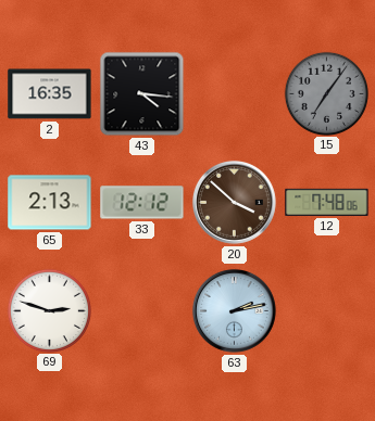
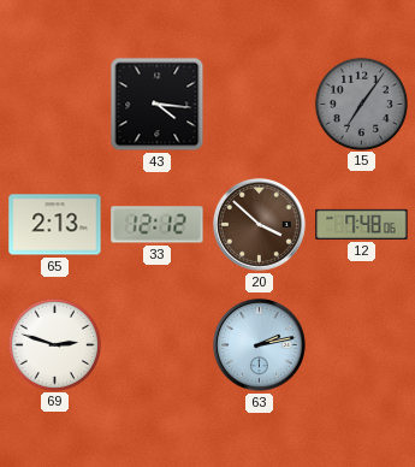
2: 16:35 -> none (50, 94)
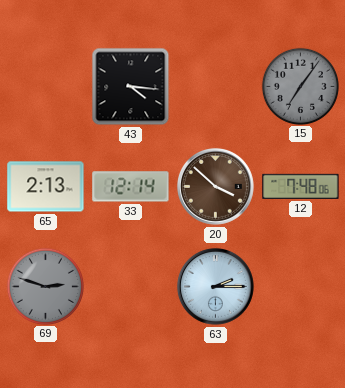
33: 12:12 -> 12:14 (131, 187)
69 dial: white -> grey (45, 286)
63: 2:13 -> 2:15 (215, 286)
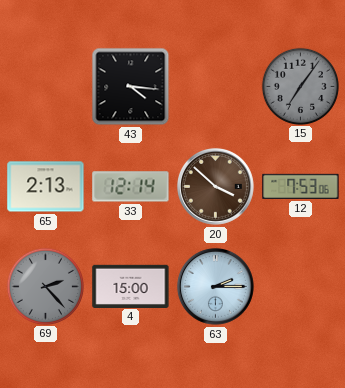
12: 7:48 -> 7:53 (301, 186)
69: 2:48 -> 2:23 (45, 286)
4: none -> 15:00 (131, 286)
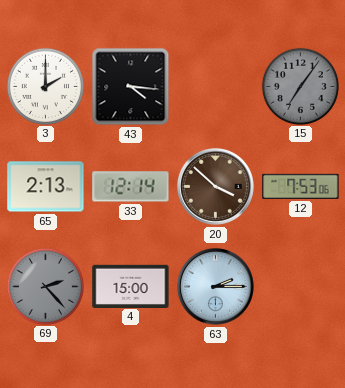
3: none -> 2:00 (45, 86)
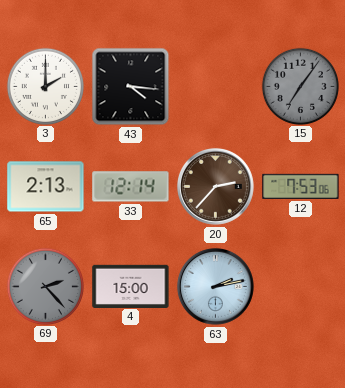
20: 3:52 -> 2:37 (215, 186)
63: 2:15 -> 2:13 (215, 286)
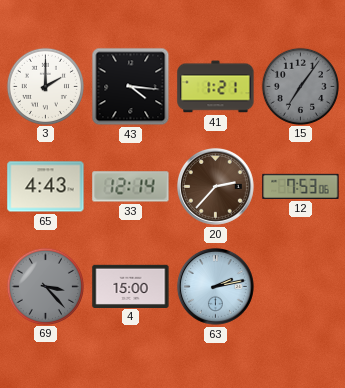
41: none -> 1:21 (216, 87)
65: 2:13 -> 4:43 (46, 187)
69: 2:23 -> 3:23 (45, 286)
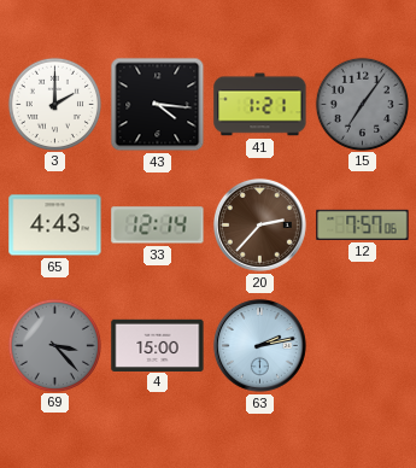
12: 7:53 -> 7:57 (363, 224)
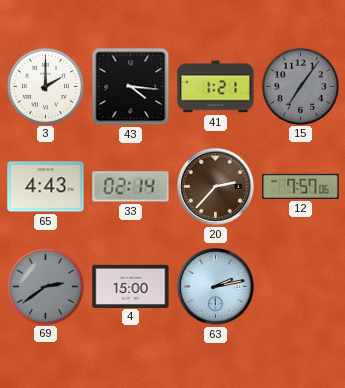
33: 12:14 -> 02:14 (131, 187)
69: 3:23 -> 2:39 (45, 286)
